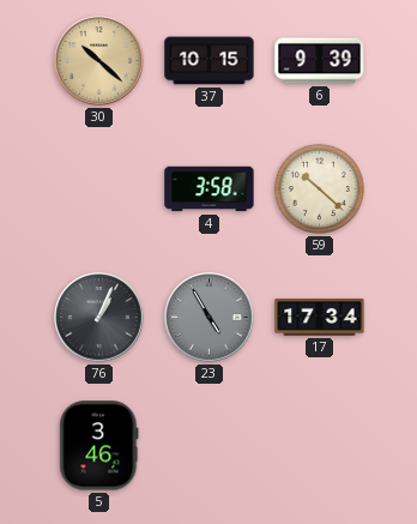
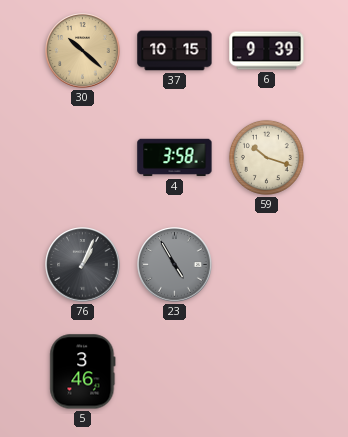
59: 10:22 -> 10:18 (266, 157)
17: 17:34 -> none (320, 317)
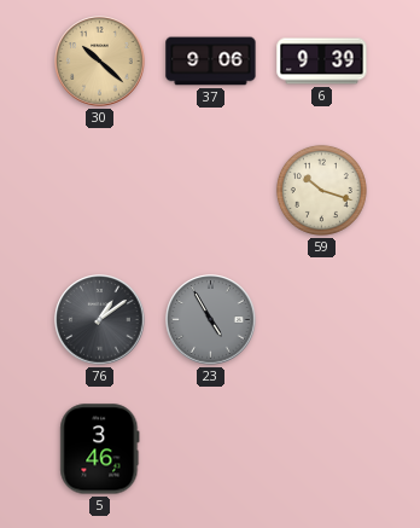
37: 10:15 -> 9:06 (211, 62)
4: 3:58 -> none (175, 158)
76: 1:04 -> 1:09 (100, 320)
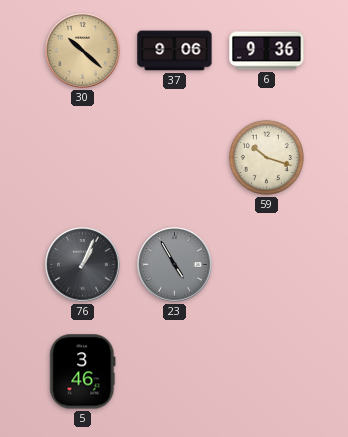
6: 9:39 -> 9:36 (267, 51)
76: 1:09 -> 1:04 (83, 265)
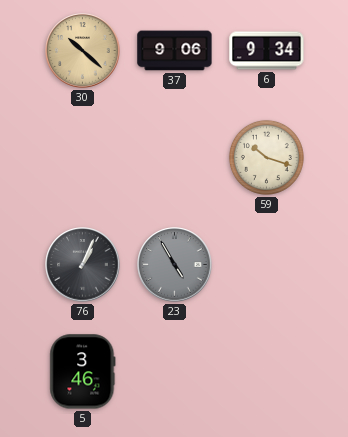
6: 9:36 -> 9:34 (267, 51)
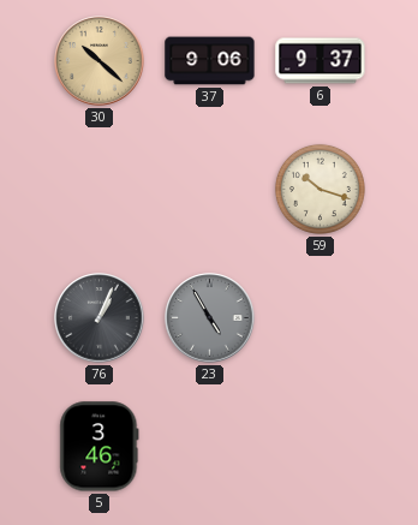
6: 9:34 -> 9:37 (321, 61)
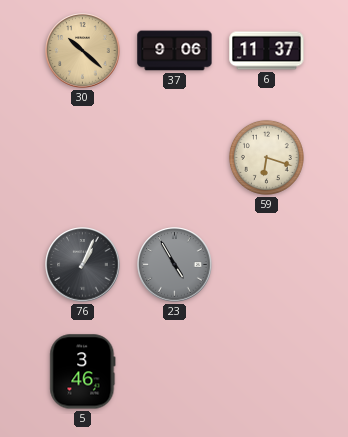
6: 9:37 -> 11:37 (267, 51)
59: 10:18 -> 6:18 (266, 157)
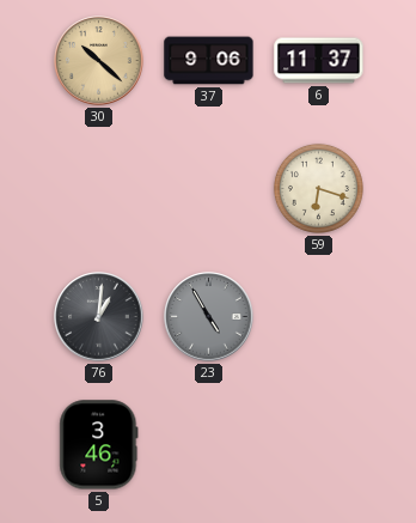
76: 1:04 -> 1:01 (99, 317)
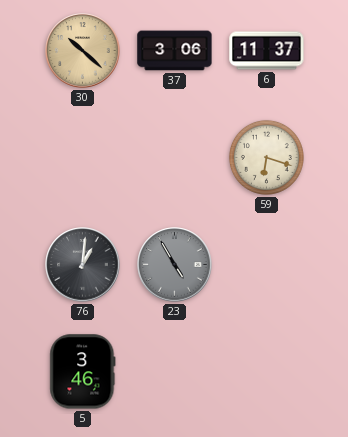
37: 9:06 -> 3:06 (175, 51)
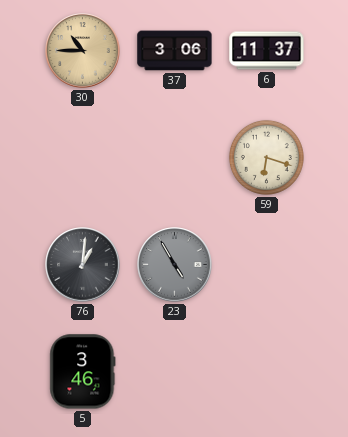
30: 10:22 -> 10:45 (83, 51)
